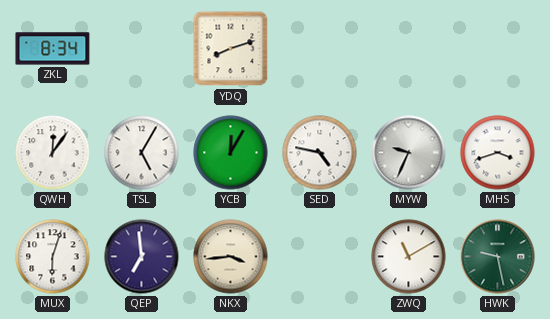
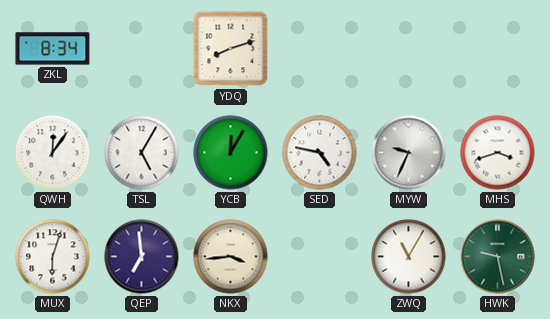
ZWQ: 11:10 -> 11:05 (409, 257)
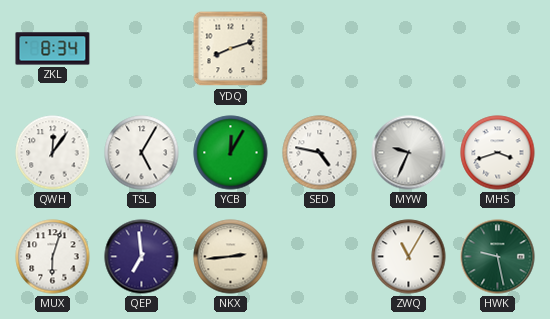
NKX: 3:44 -> 2:44 (231, 257)
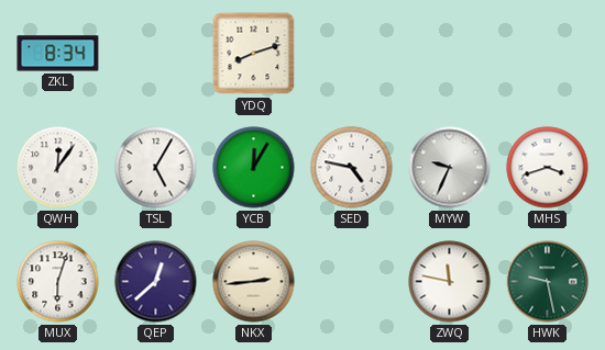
QEP: 6:59 -> 12:38 (156, 282)
ZWQ: 11:05 -> 11:47 (450, 282)
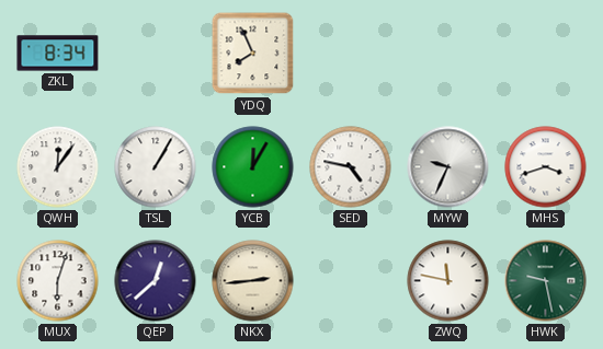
YDQ: 8:12 -> 7:56 (253, 54)
TSL: 5:05 -> 1:05 (156, 167)
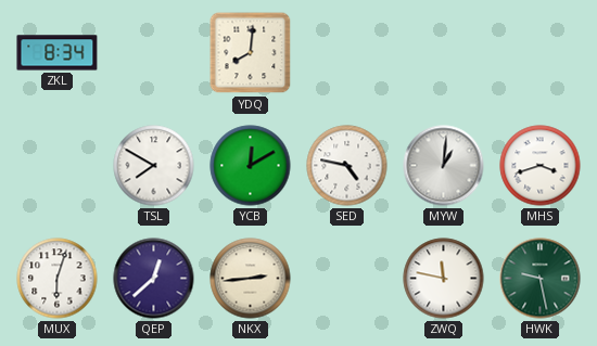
YDQ: 7:56 -> 8:01 (251, 53)
QWH: 12:06 -> none (58, 167)
TSL: 1:05 -> 7:50 (154, 166)
YCB: 12:05 -> 12:10 (251, 166)
MYW: 9:34 -> 1:01 (444, 166)
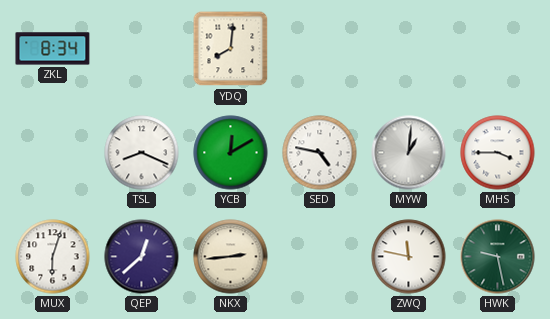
TSL: 7:50 -> 8:19 (142, 153)
MHS: 3:42 -> 3:45 (498, 153)
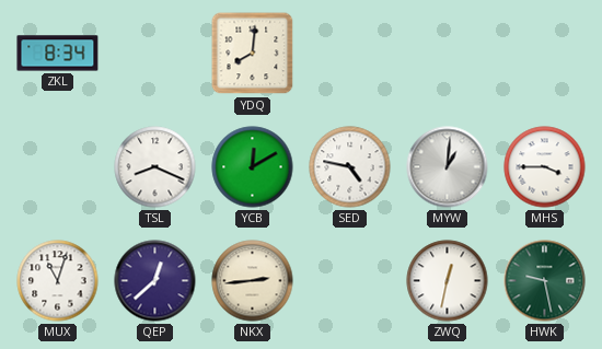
MUX: 6:03 -> 11:03 (58, 281)
ZWQ: 11:47 -> 12:32 (448, 281)
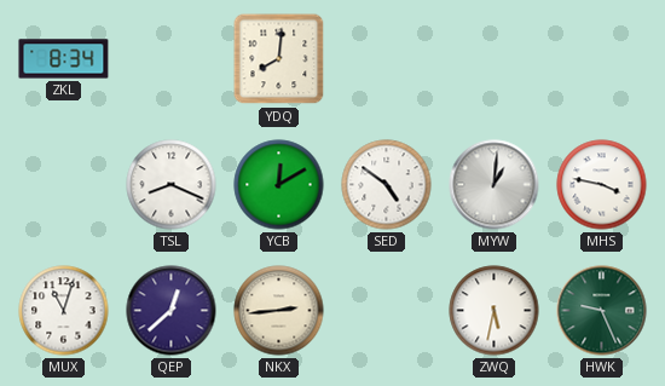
SED: 4:47 -> 4:51 (387, 185)
MHS: 3:45 -> 3:47 (602, 185)
ZWQ: 12:32 -> 5:32 (495, 311)
HWK: 9:28 -> 9:26 (602, 311)
